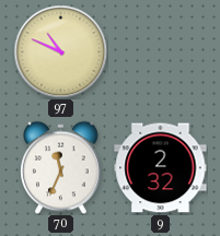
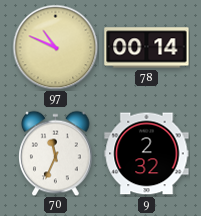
78: none -> 00:14 (147, 48)
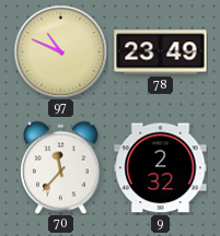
78: 00:14 -> 23:49 (161, 52)
70: 11:34 -> 11:37 (61, 167)
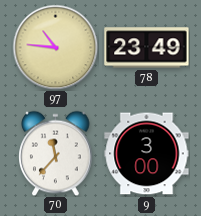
97: 10:49 -> 10:46 (55, 47)
9: 2:32 -> 3:00 (147, 154)
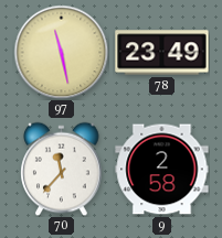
97: 10:46 -> 11:28 (61, 52)
9: 3:00 -> 2:58 (162, 170)
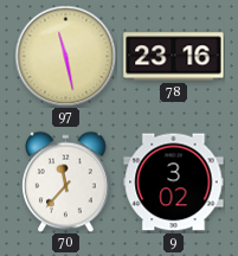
78: 23:49 -> 23:16 (174, 57)
9: 2:58 -> 3:02 (174, 183)
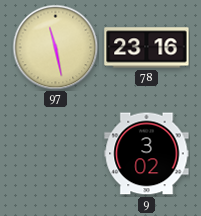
70: 11:37 -> none (66, 181)
